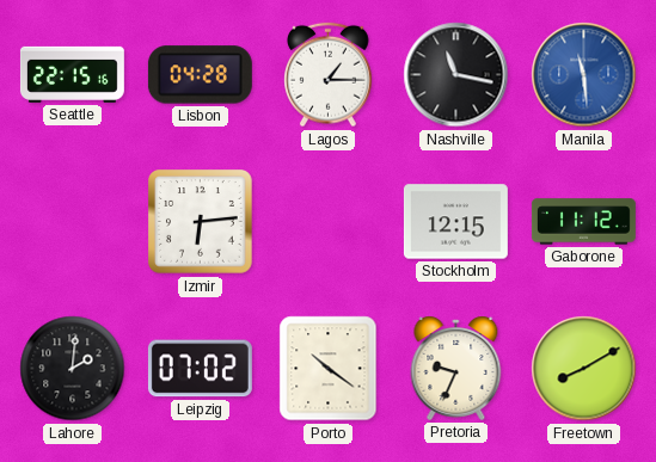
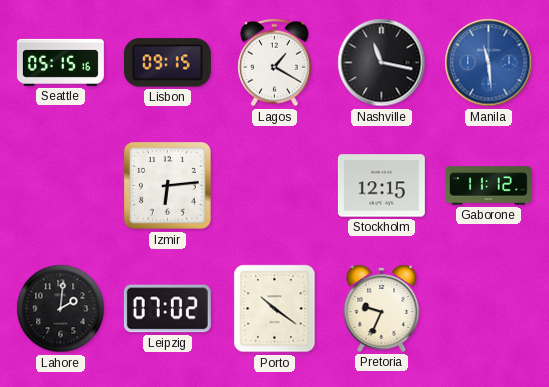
Seattle: 22:15 -> 05:15 (60, 62)
Lisbon: 04:28 -> 09:15 (167, 63)
Lagos: 1:15 -> 1:20 (275, 63)
Freetown: 8:10 -> none (584, 369)
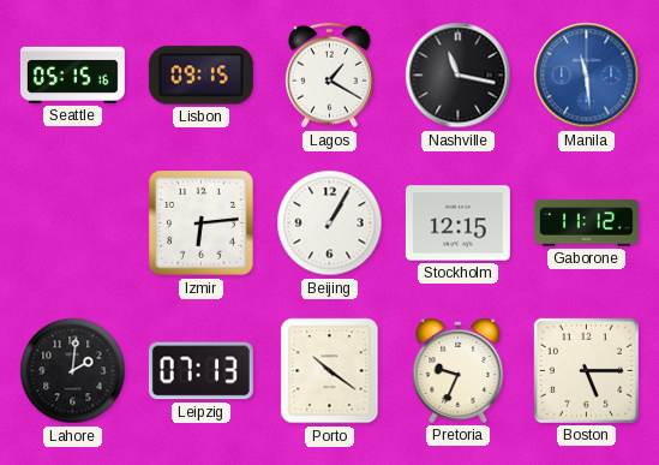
Beijing: none -> 1:05 (330, 223)
Leipzig: 07:02 -> 07:13 (200, 371)
Boston: none -> 5:15 (586, 370)
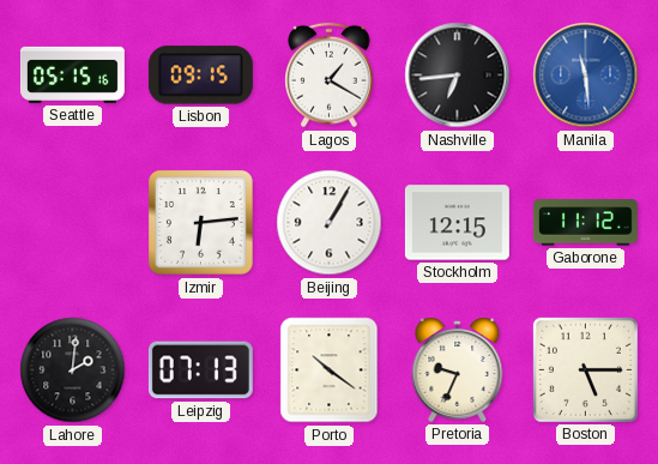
Nashville: 11:17 -> 6:44 (458, 76)
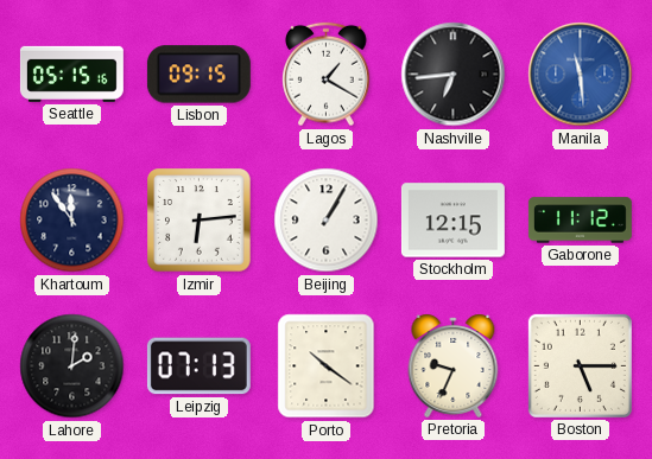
Khartoum: none -> 11:54 (72, 221)
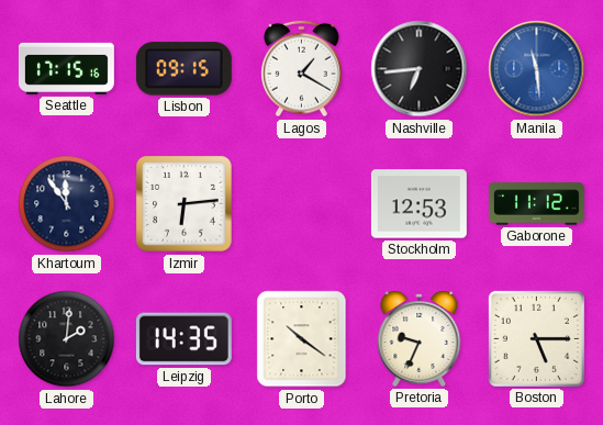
Seattle: 05:15 -> 17:15 (66, 68)
Beijing: 1:05 -> none (327, 221)
Stockholm: 12:15 -> 12:53 (418, 204)
Leipzig: 07:13 -> 14:35 (183, 339)
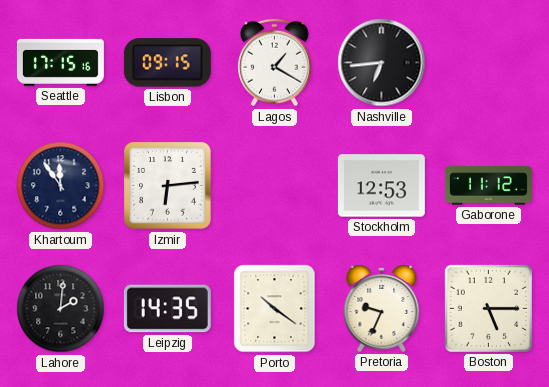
Manila: 11:29 -> none (537, 69)
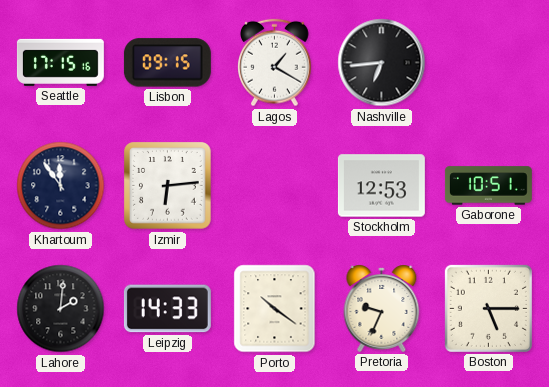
Gaborone: 11:12 -> 10:51 (488, 186)
Leipzig: 14:35 -> 14:33 (167, 309)
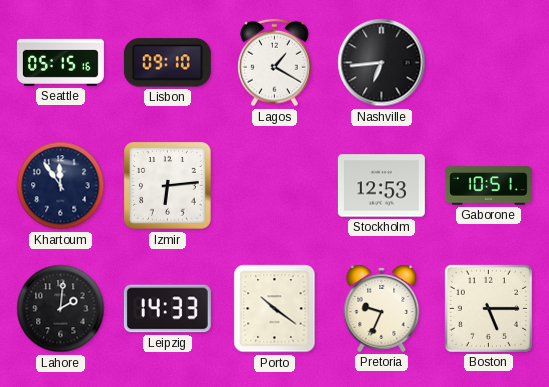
Seattle: 17:15 -> 05:15 (60, 62)
Lisbon: 09:15 -> 09:10 (167, 63)
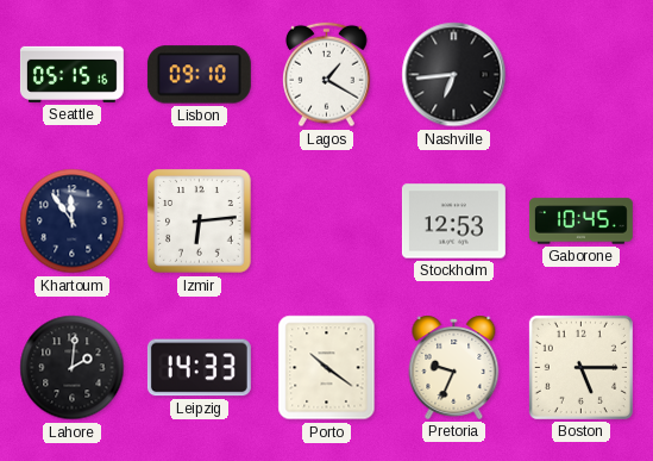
Gaborone: 10:51 -> 10:45 (580, 222)
